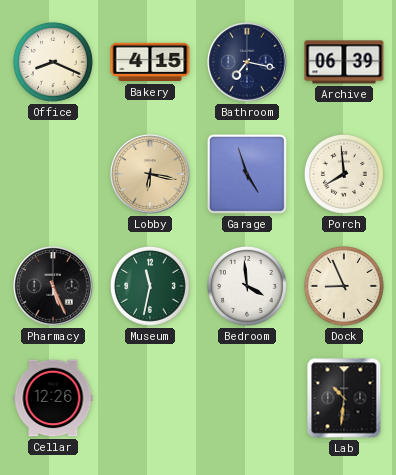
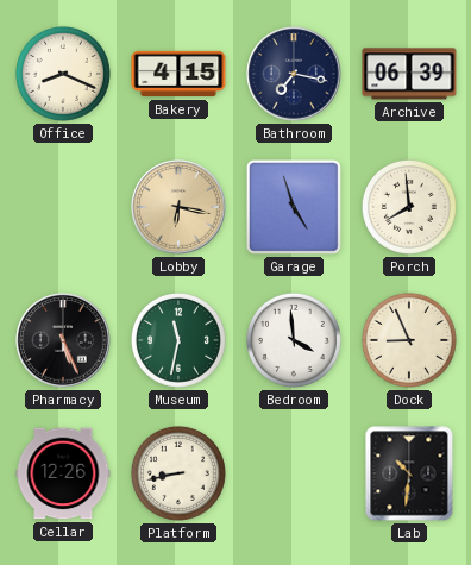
Platform: none -> 8:43 (178, 473)
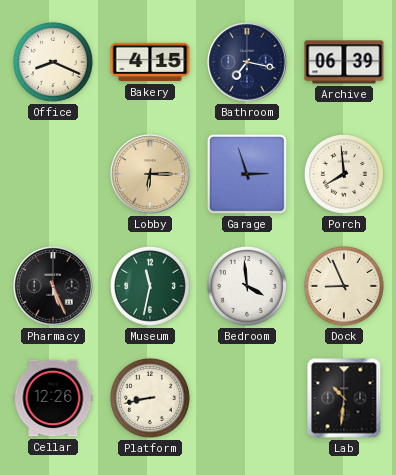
Lobby: 6:17 -> 6:15 (150, 174)
Garage: 4:57 -> 2:57 (247, 174)
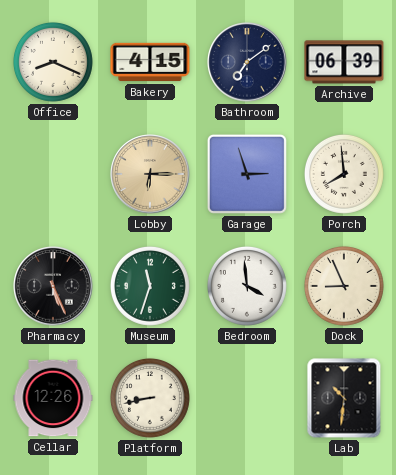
Bathroom: 7:17 -> 7:09 (247, 62)
Museum: 11:32 -> 11:33 (150, 286)
